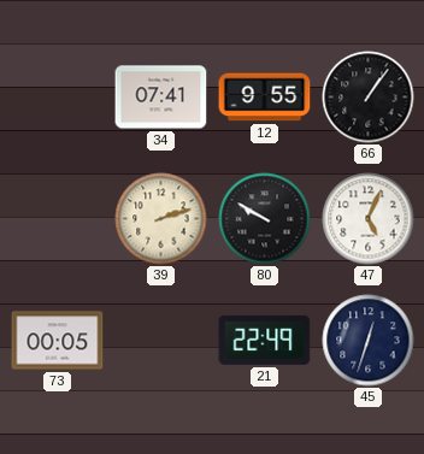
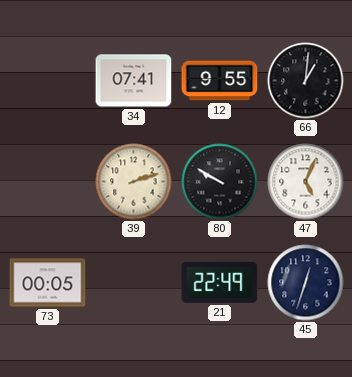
66: 1:06 -> 1:01 (306, 81)
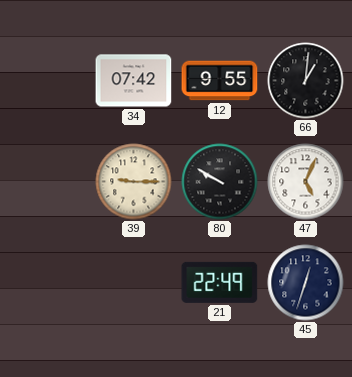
34: 07:41 -> 07:42 (134, 81)
39: 2:12 -> 9:15 (134, 182)
73: 00:05 -> none (48, 283)
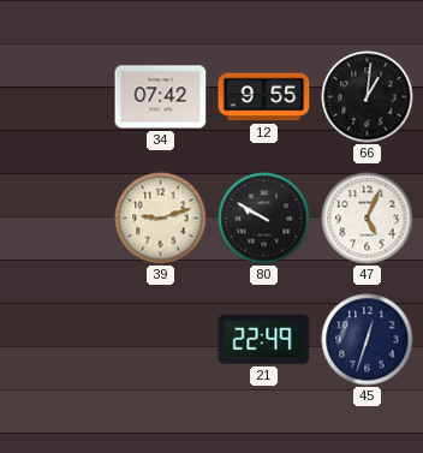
39: 9:15 -> 9:12 (161, 219)
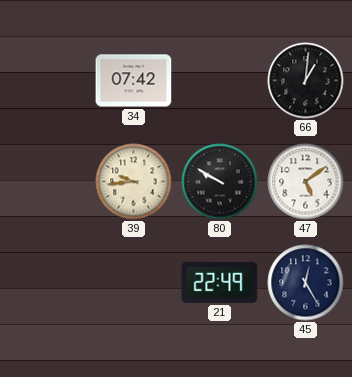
12: 9:55 -> none (264, 97)
39: 9:12 -> 9:44 (134, 182)
47: 5:04 -> 5:09 (306, 182)
45: 12:33 -> 12:25 (306, 283)
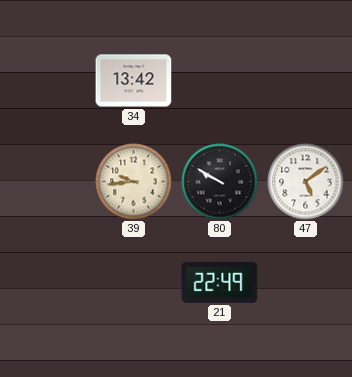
34: 07:42 -> 13:42 (134, 81)
66: 1:01 -> none (306, 81)
45: 12:25 -> none (306, 283)
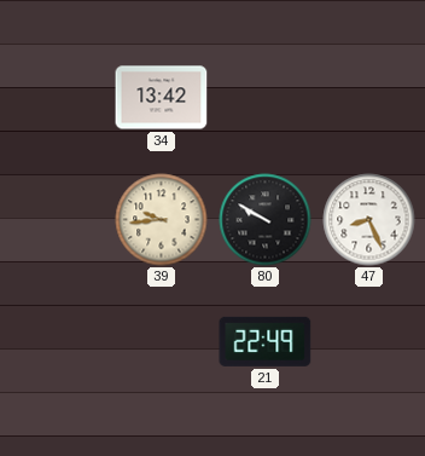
47: 5:09 -> 8:26 (369, 220)
